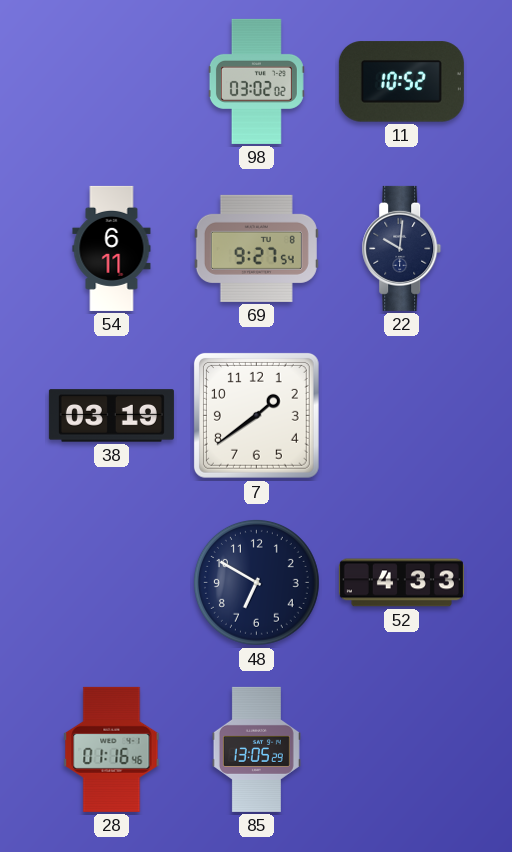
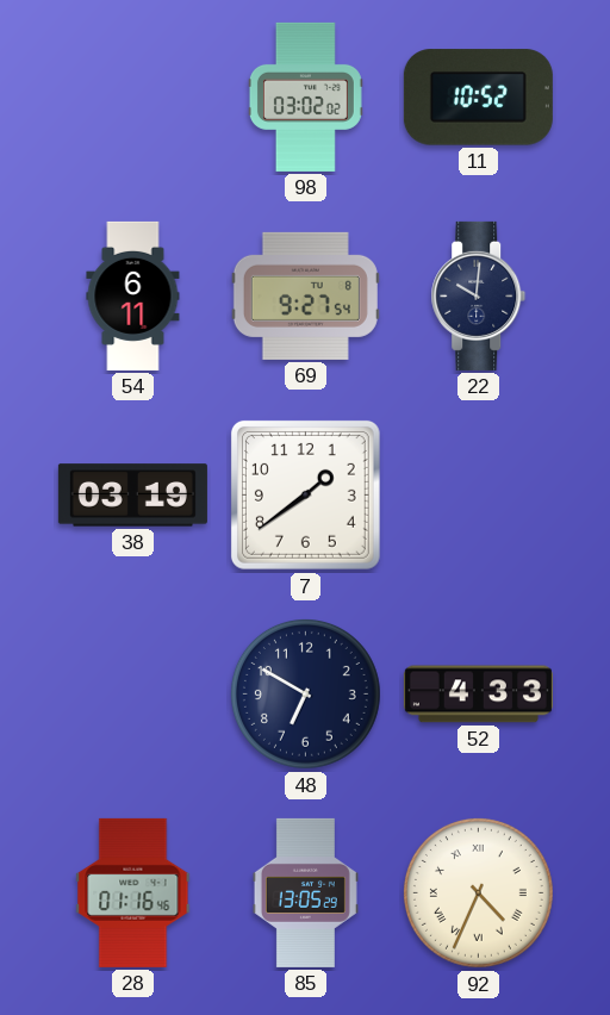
92: none -> 4:34 (478, 892)
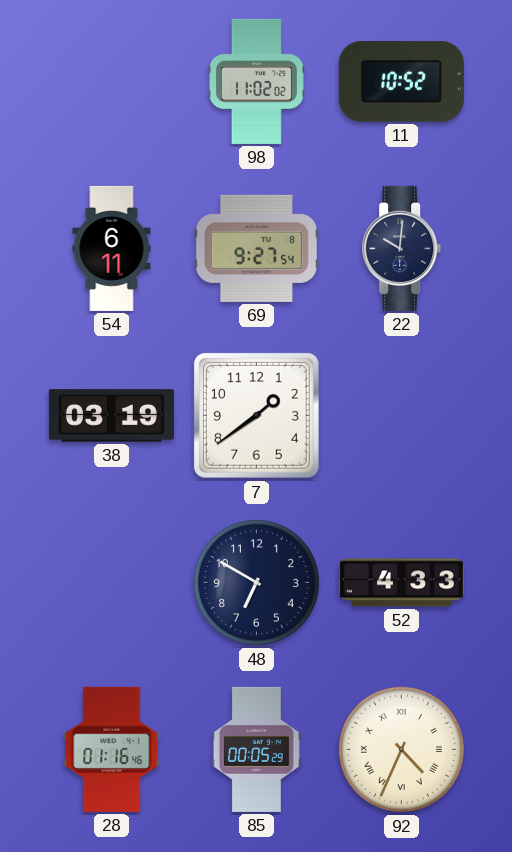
98: 03:02 -> 11:02 (256, 81)
85: 13:05 -> 00:05 (256, 749)
